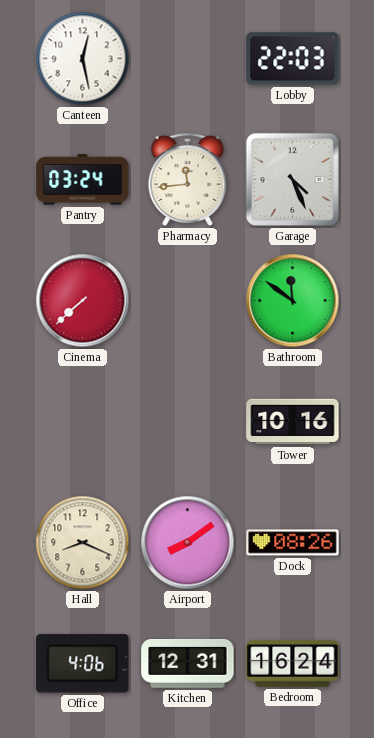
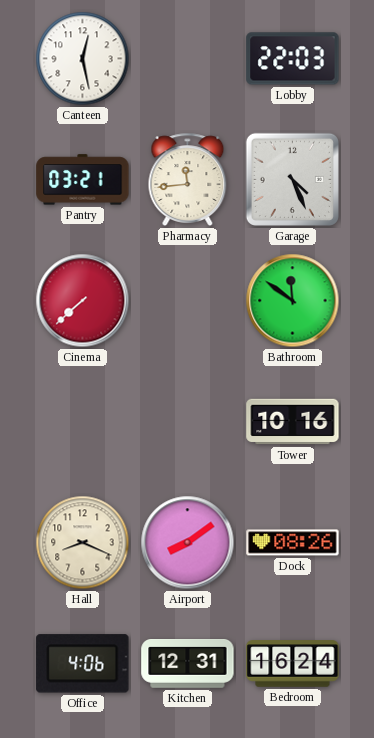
Pantry: 03:24 -> 03:21 (83, 180)
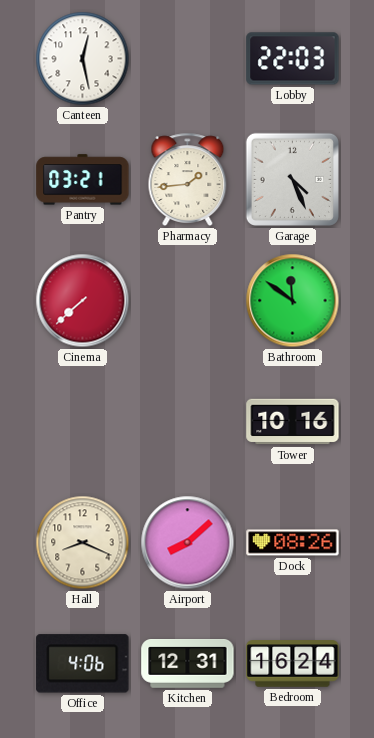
Pharmacy: 11:44 -> 1:44 (188, 179)
Airport: 8:09 -> 8:08 (188, 543)
